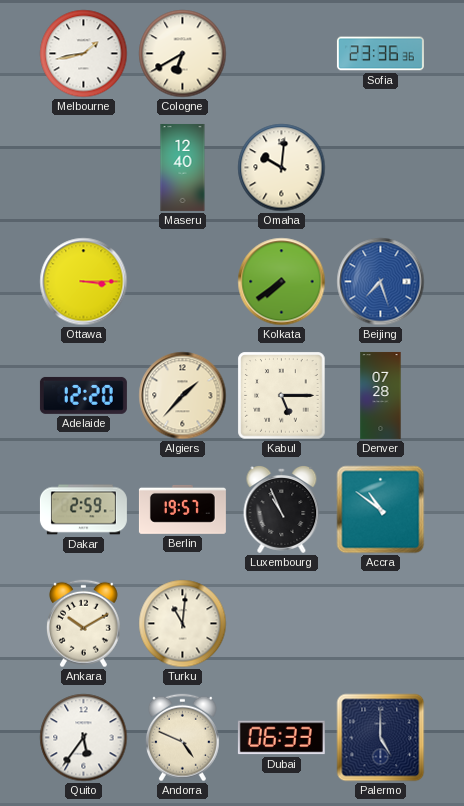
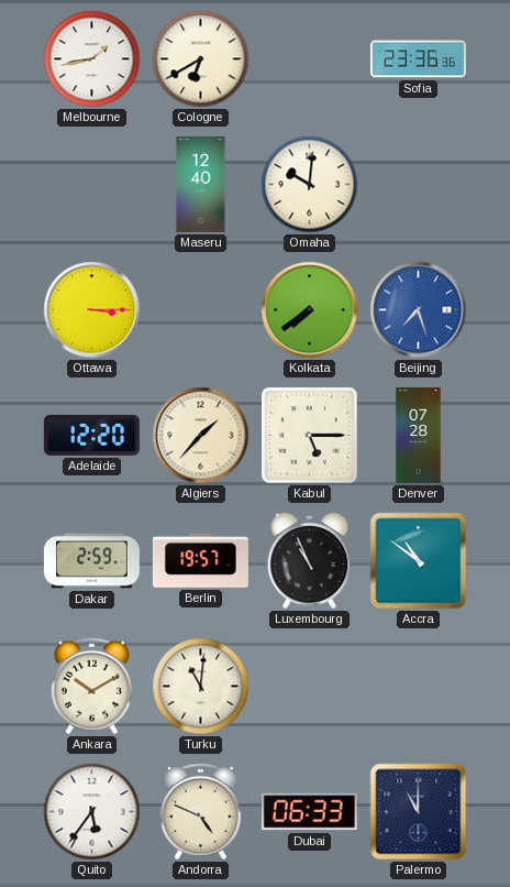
Palermo: 5:00 -> 11:00 (419, 812)
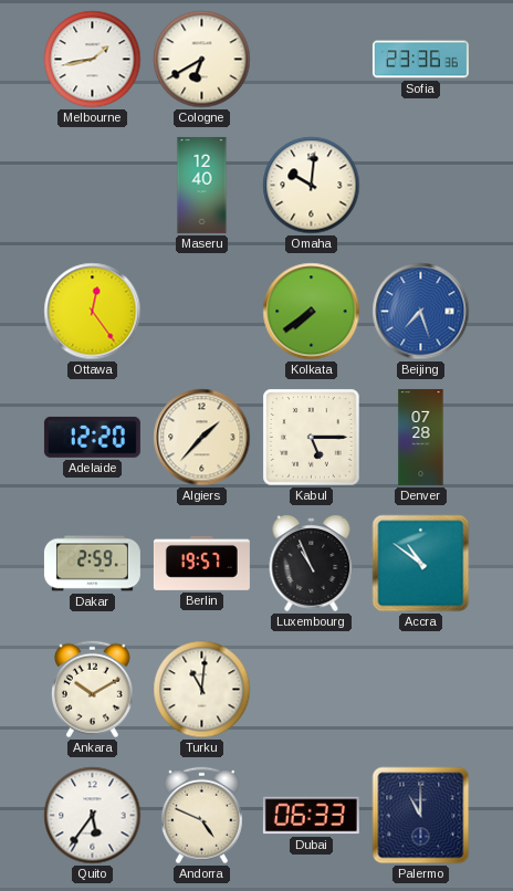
Ottawa: 3:15 -> 12:24 (93, 312)
